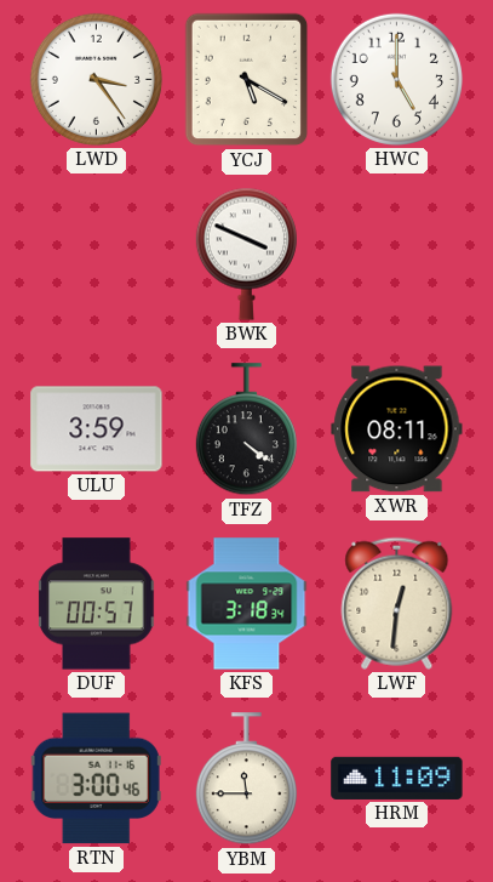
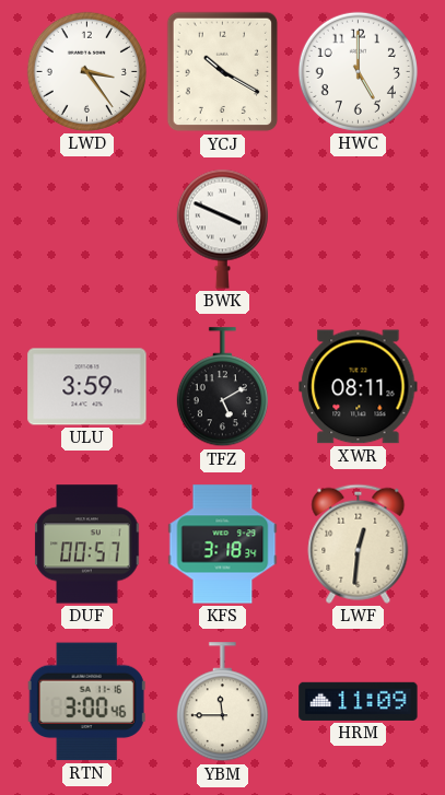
YCJ: 5:20 -> 10:20 (223, 72)
TFZ: 4:21 -> 5:10 (222, 387)
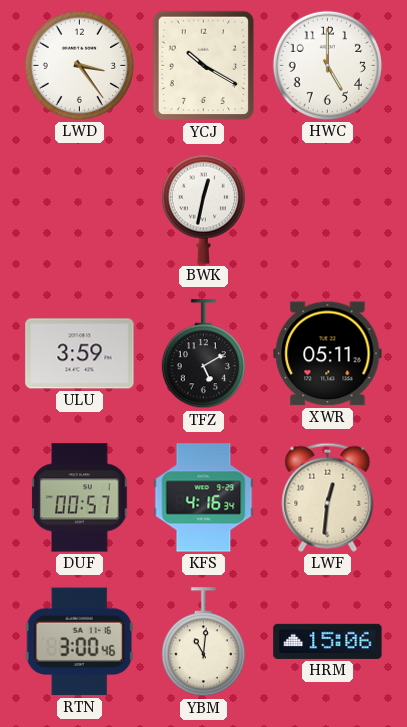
BWK: 3:49 -> 12:32 (203, 209)
XWR: 08:11 -> 05:11 (328, 354)
KFS: 3:18 -> 4:16 (204, 498)
YBM: 11:45 -> 11:01 (203, 642)
HRM: 11:09 -> 15:06 (328, 641)
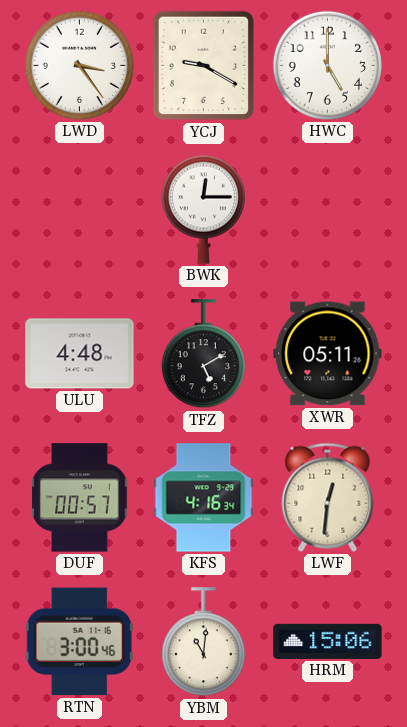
YCJ: 10:20 -> 9:20 (204, 66)
BWK: 12:32 -> 12:15 (203, 209)
ULU: 3:59 -> 4:48 (80, 354)
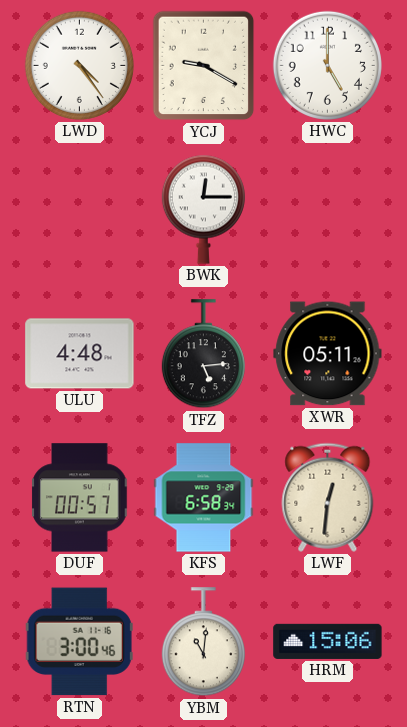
LWD: 3:24 -> 4:24 (79, 65)
TFZ: 5:10 -> 5:14 (203, 354)
KFS: 4:16 -> 6:58 (204, 498)
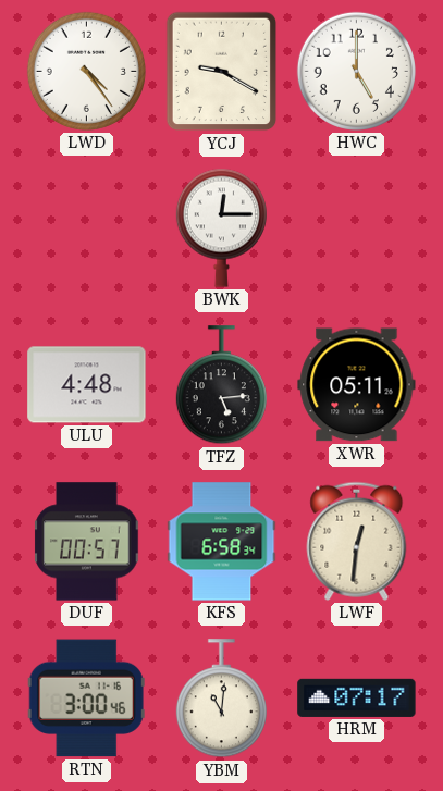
HRM: 15:06 -> 07:17 (357, 697)
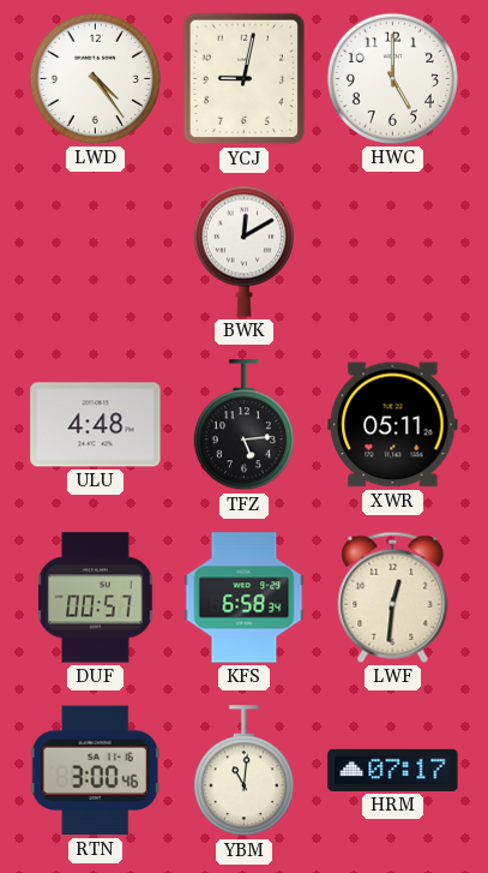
YCJ: 9:20 -> 9:02 (245, 79)
BWK: 12:15 -> 12:10 (243, 251)
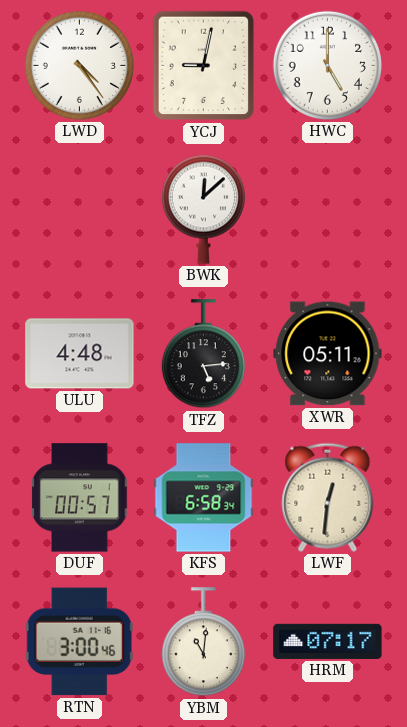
BWK: 12:10 -> 12:08 (203, 209)
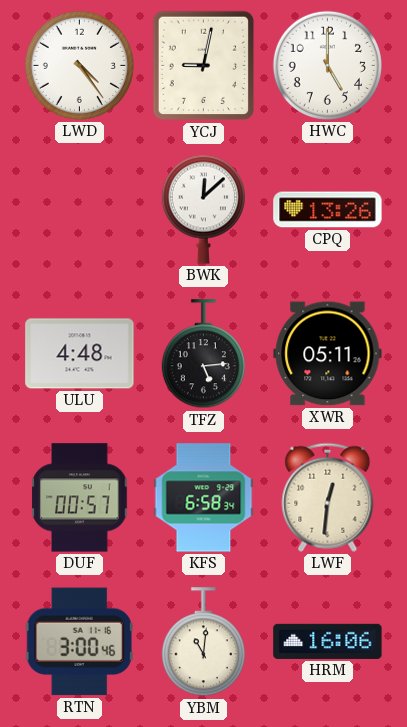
CPQ: none -> 13:26 (328, 210)
HRM: 07:17 -> 16:06 (328, 641)
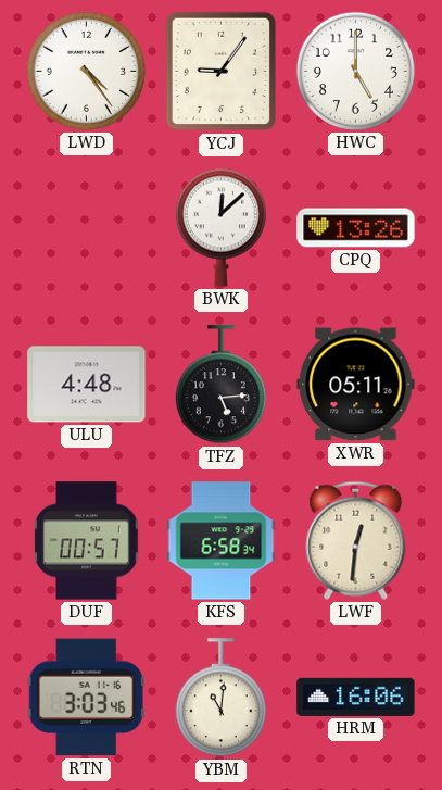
YCJ: 9:02 -> 9:06 (222, 72)
RTN: 3:00 -> 3:03 (86, 698)
